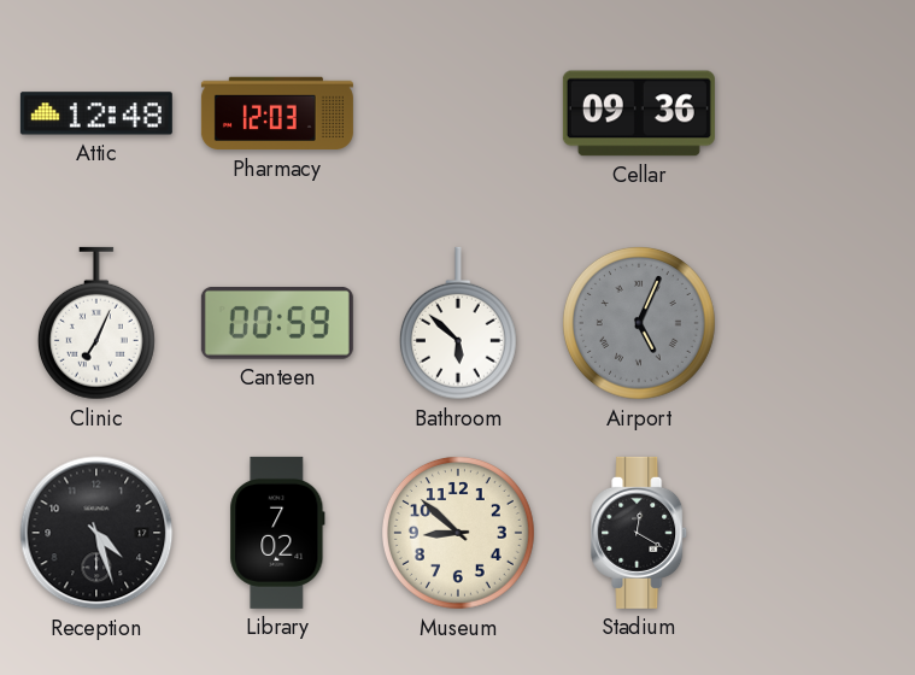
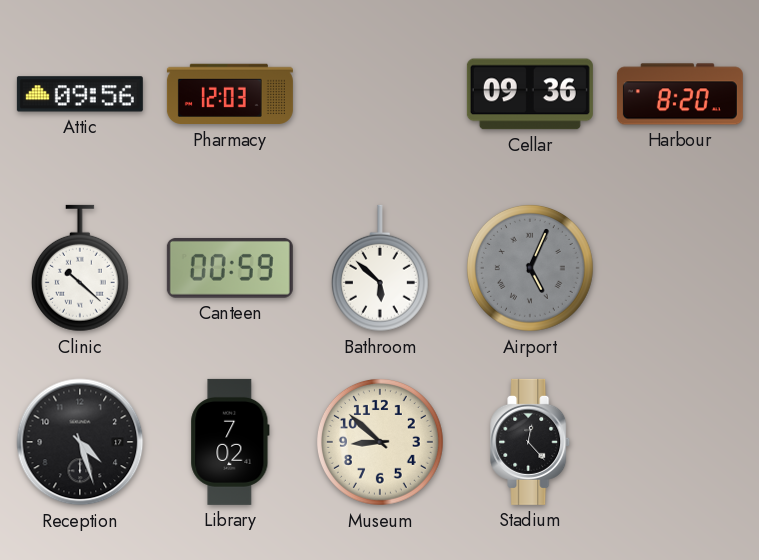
Attic: 12:48 -> 09:56 (80, 94)
Harbour: none -> 8:20 (680, 94)
Clinic: 7:04 -> 10:22 (80, 268)
Stadium: 12:20 -> 12:23 (531, 442)
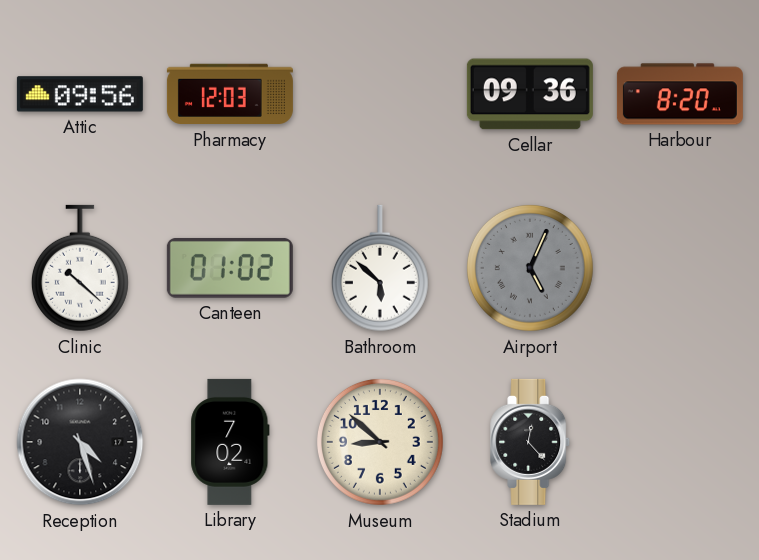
Canteen: 00:59 -> 01:02 (230, 268)
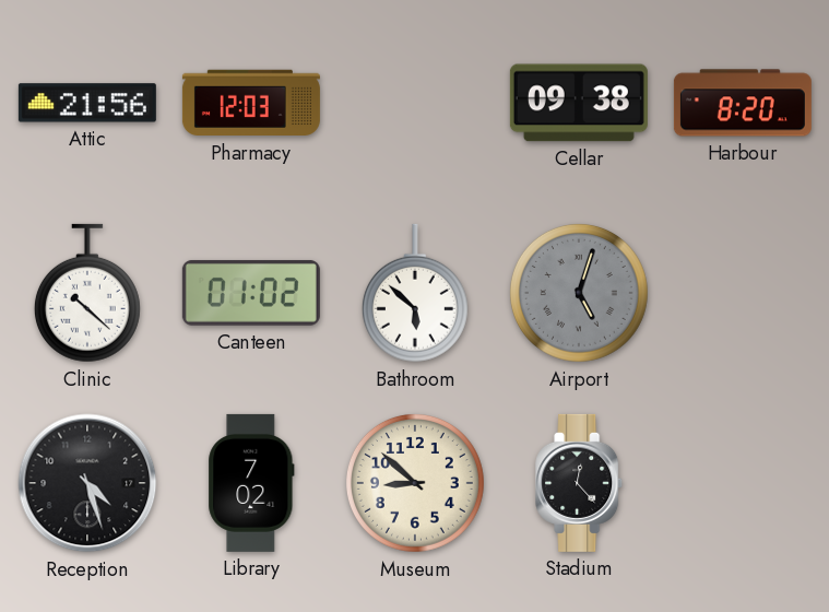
Attic: 09:56 -> 21:56 (87, 103)
Cellar: 09:36 -> 09:38 (579, 103)
Airport: 5:04 -> 5:03 (579, 293)
